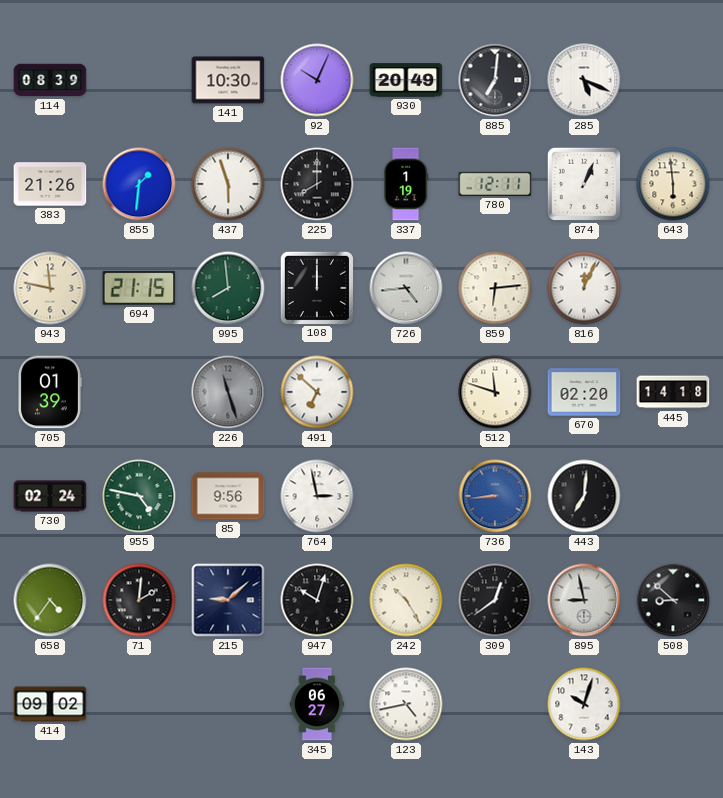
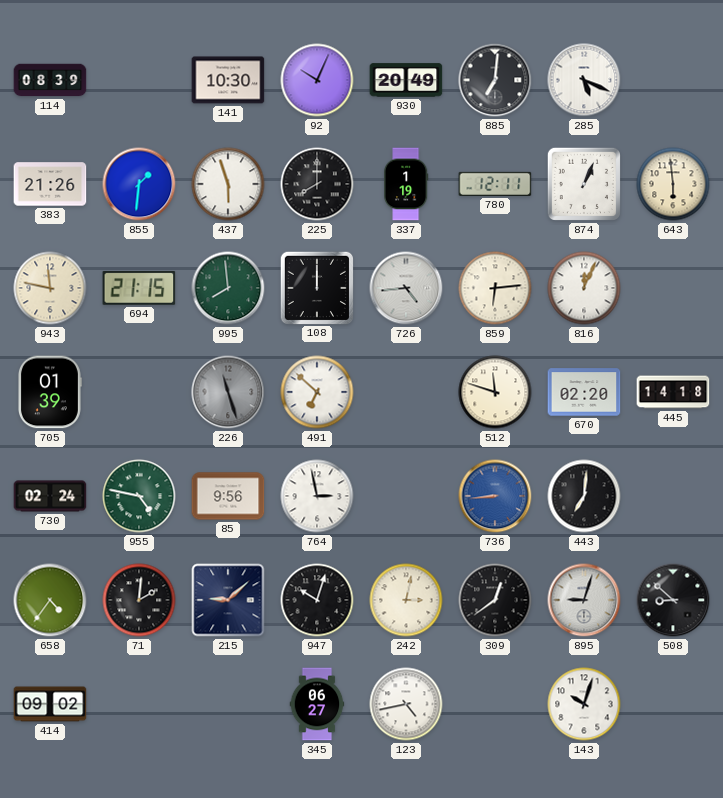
242: 10:25 -> 3:02 (406, 600)
895: 8:58 -> 9:03 (584, 600)
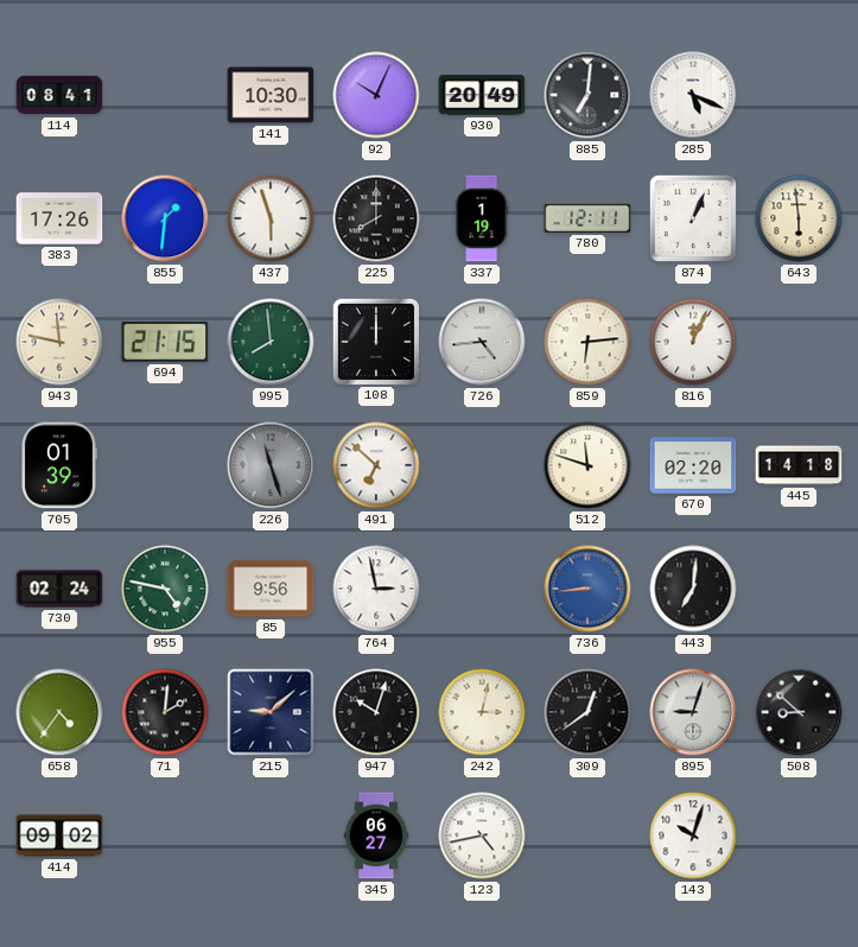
114: 08:39 -> 08:41 (59, 95)
383: 21:26 -> 17:26 (59, 218)
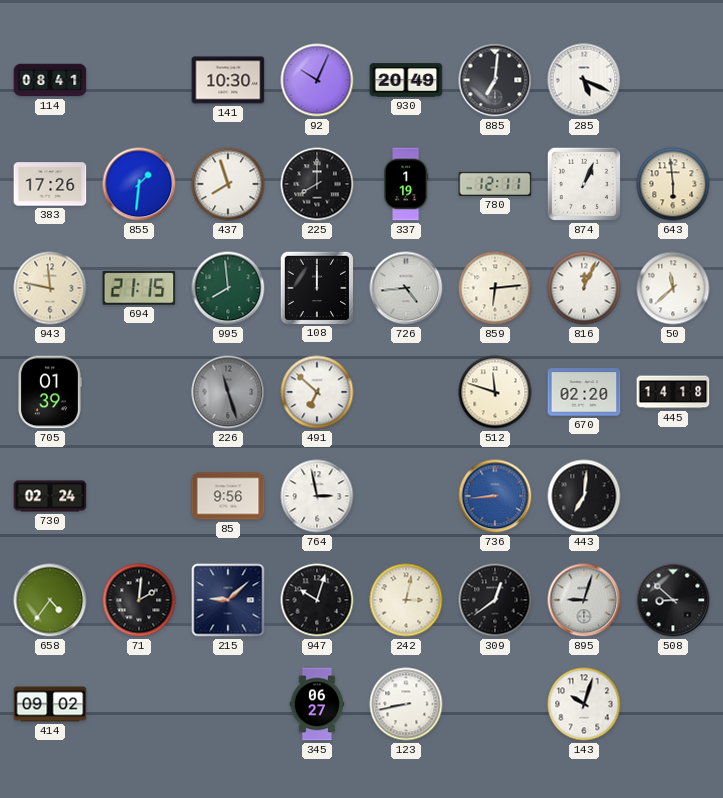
437: 5:57 -> 7:57 (228, 184)
50: none -> 11:38 (673, 288)
955: 4:47 -> none (165, 589)
123: 4:43 -> 8:43 (406, 704)
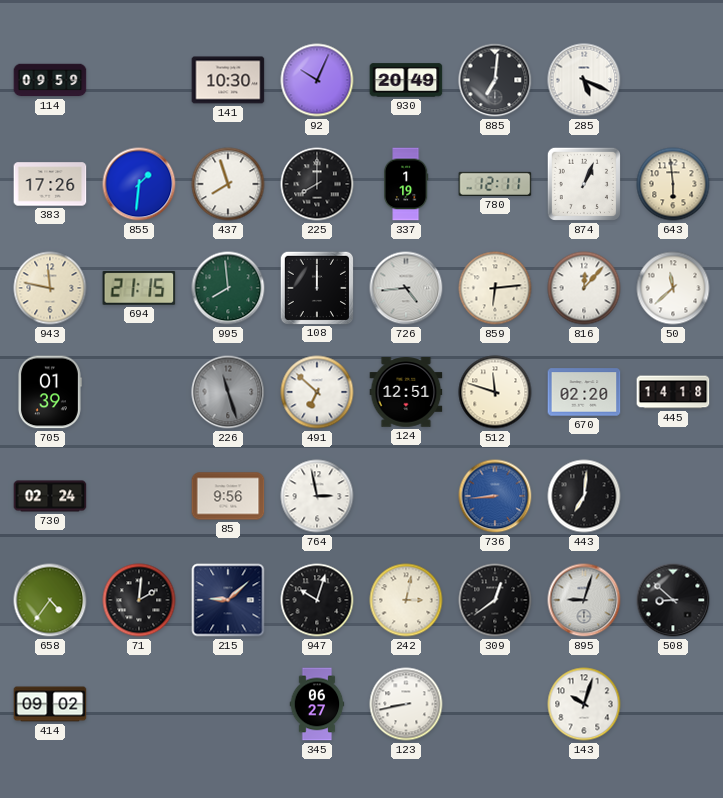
114: 08:41 -> 09:59 (50, 80)
816: 12:04 -> 12:07 (584, 288)
124: none -> 12:51 (406, 392)
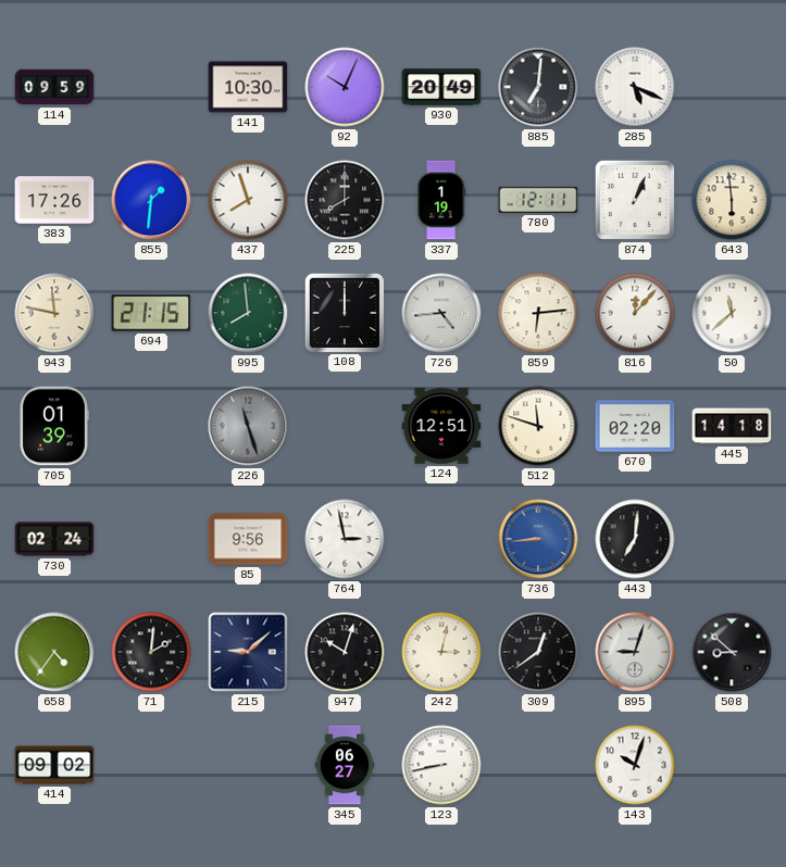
491: 6:52 -> none (317, 392)
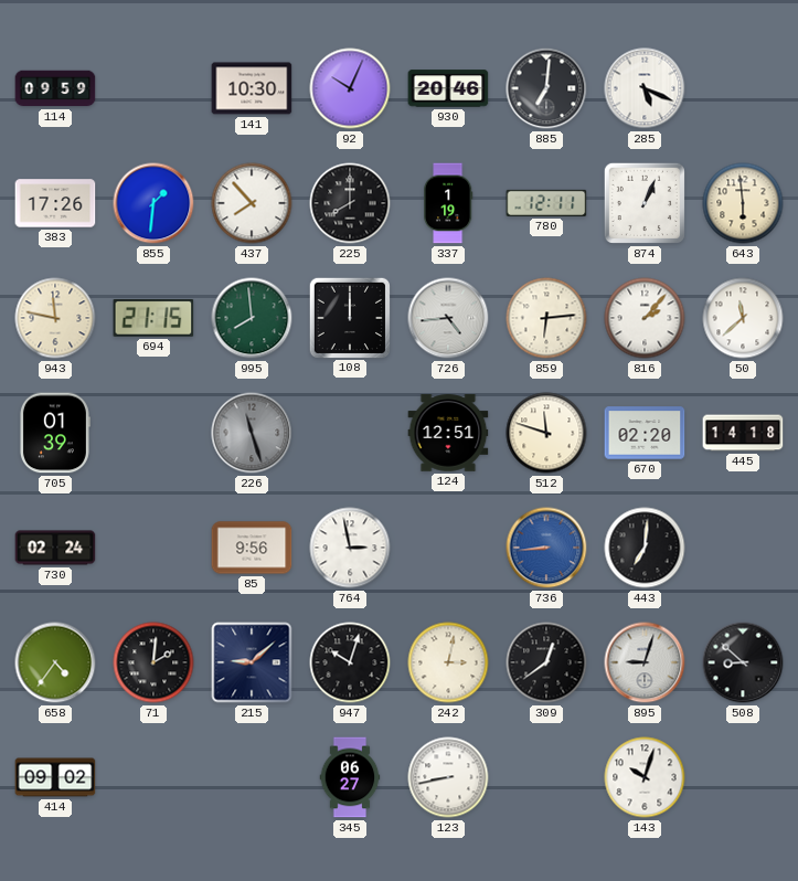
930: 20:49 -> 20:46 (448, 88)
437: 7:57 -> 7:53 (252, 203)
816: 12:07 -> 2:07 (645, 318)
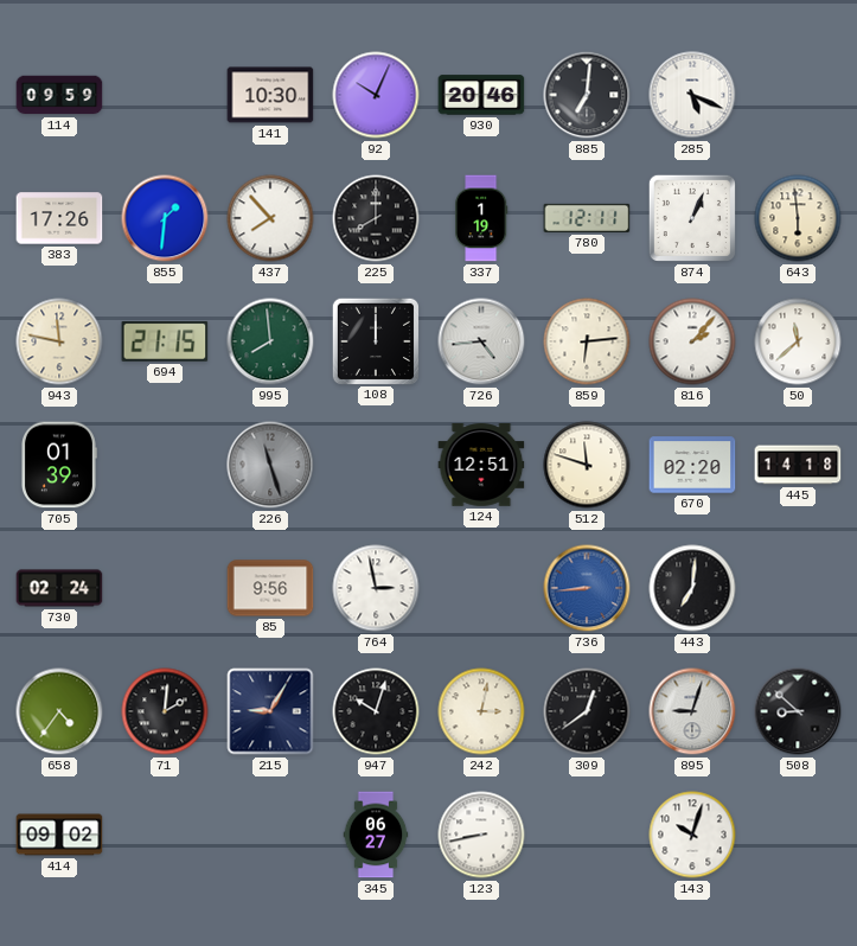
215: 9:08 -> 9:05 (270, 711)
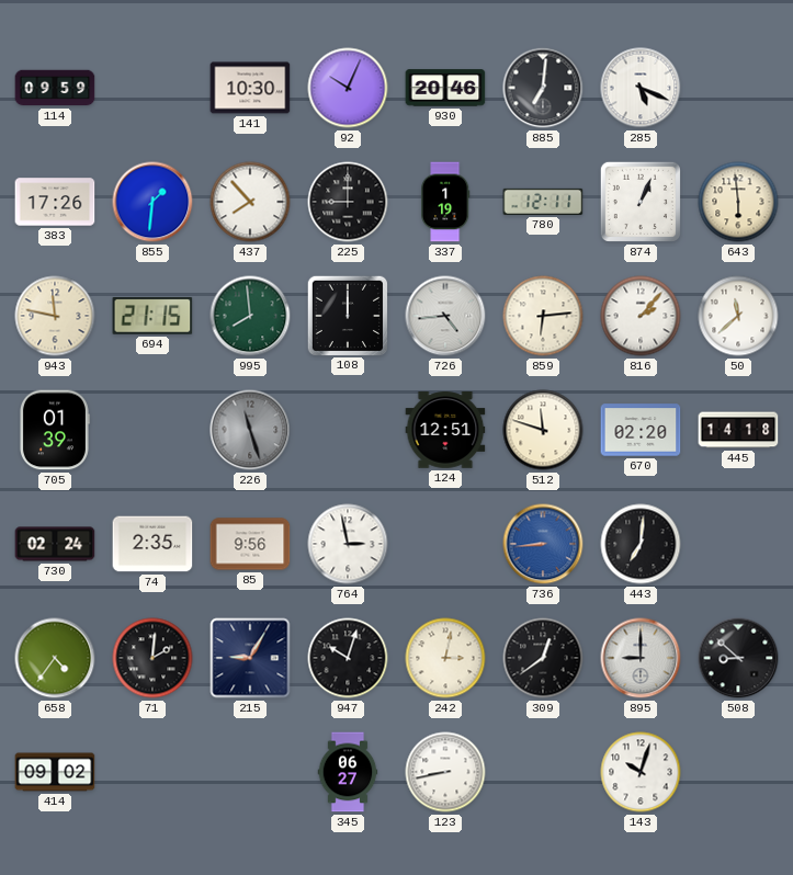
225: 8:00 -> 9:00 (348, 202)
74: none -> 2:35 (152, 544)
895: 9:03 -> 9:00 (641, 658)
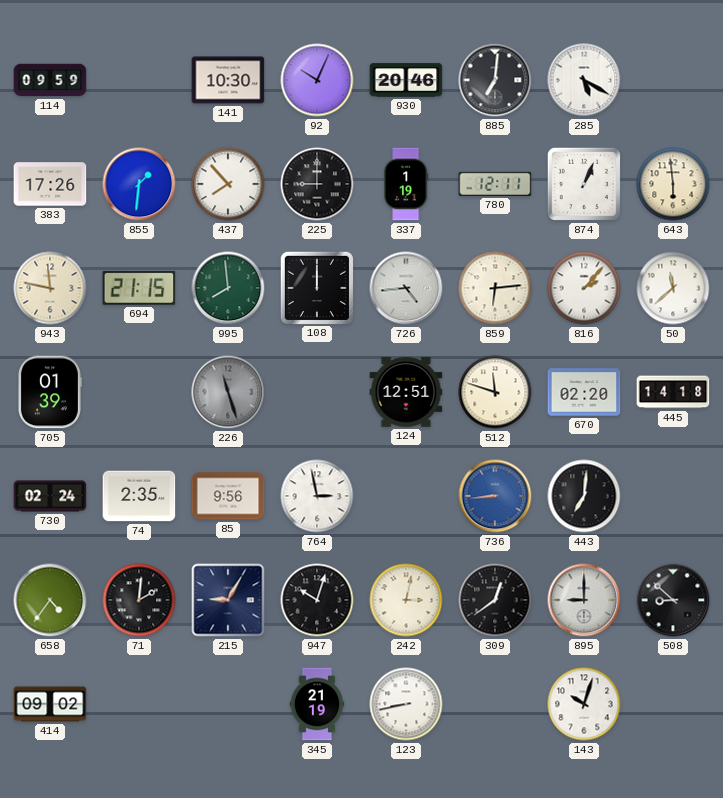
285: 5:19 -> 5:20 (584, 80)
345: 06:27 -> 21:19 (317, 704)
